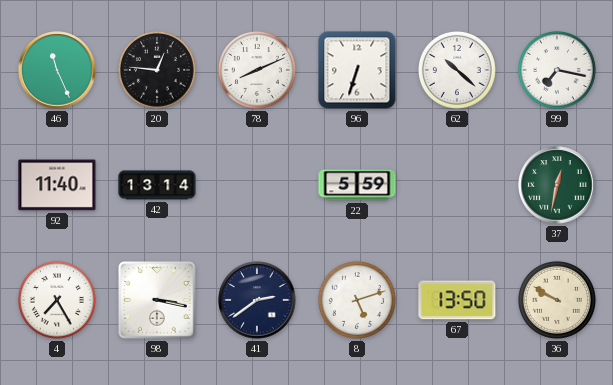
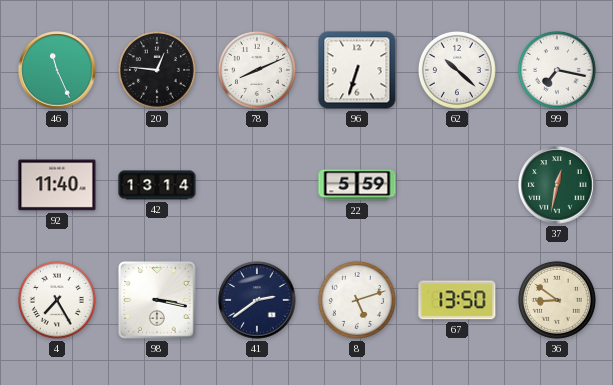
36: 9:50 -> 8:51 (557, 300)
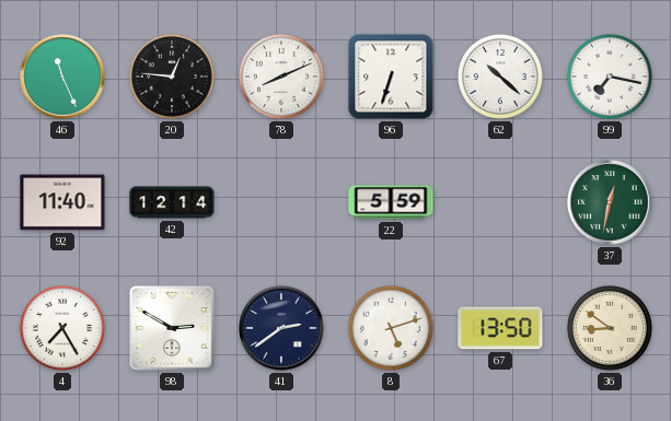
42: 13:14 -> 12:14 (172, 202)
98: 3:17 -> 2:50 (172, 328)
